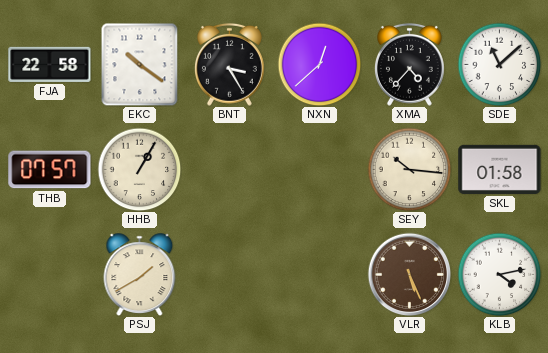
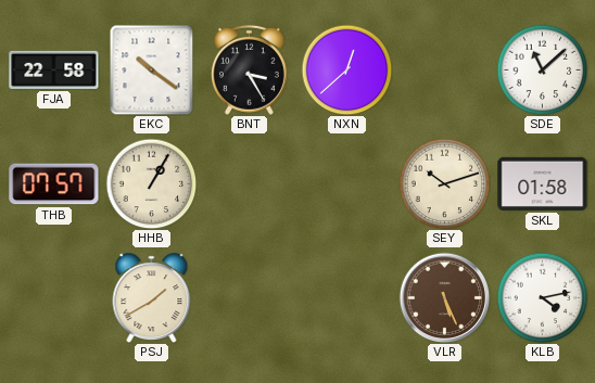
XMA: 4:37 -> none (409, 64)
SEY: 10:16 -> 10:12 (444, 183)
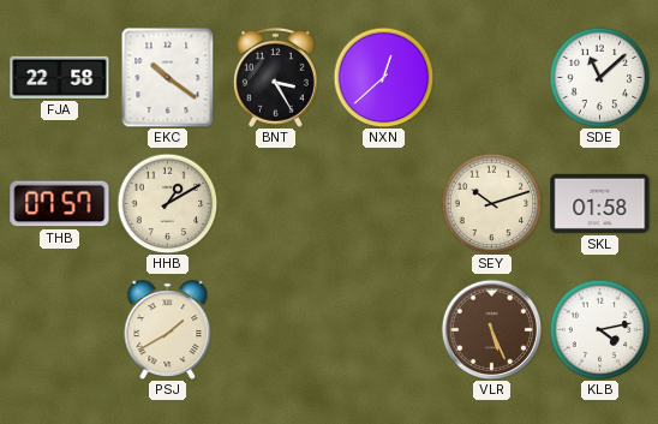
HHB: 1:05 -> 1:10 (167, 203)
